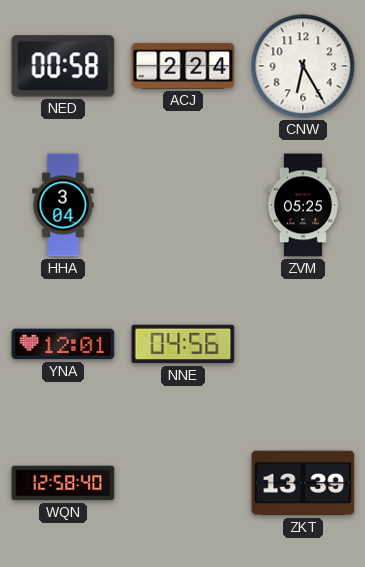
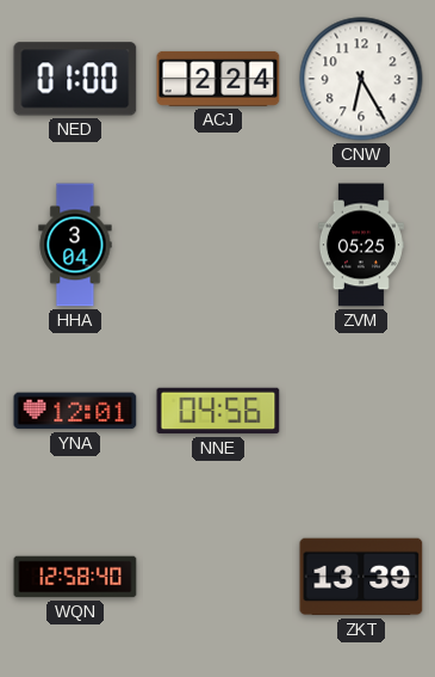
NED: 00:58 -> 01:00 (75, 79)
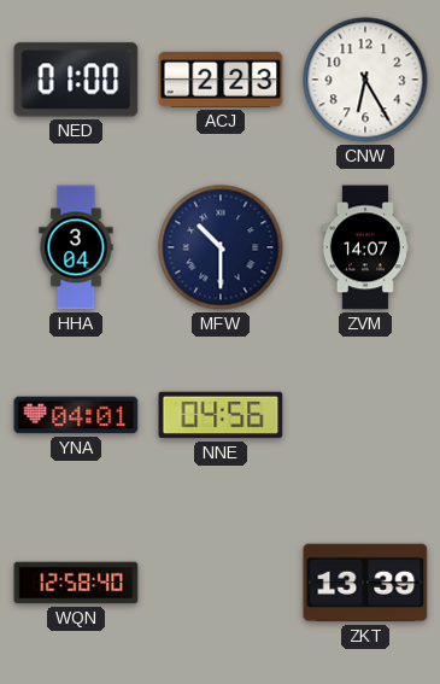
ACJ: 2:24 -> 2:23 (221, 80)
MFW: none -> 10:30 (221, 247)
ZVM: 05:25 -> 14:07 (365, 247)
YNA: 12:01 -> 04:01 (76, 415)
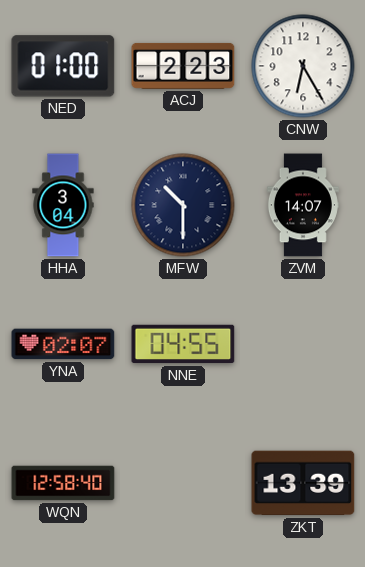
YNA: 04:01 -> 02:07 (63, 344)
NNE: 04:56 -> 04:55 (183, 344)
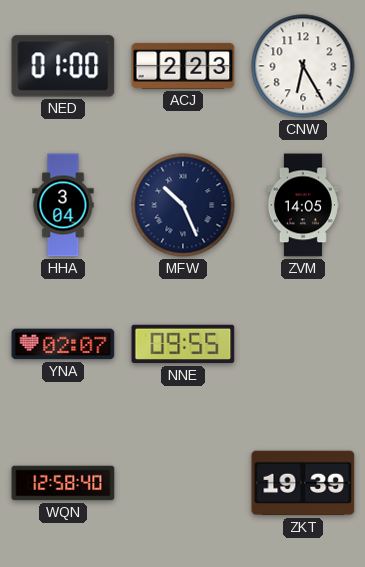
MFW: 10:30 -> 10:26 (183, 205)
ZVM: 14:07 -> 14:05 (303, 205)
NNE: 04:55 -> 09:55 (183, 344)
ZKT: 13:39 -> 19:39 (303, 483)
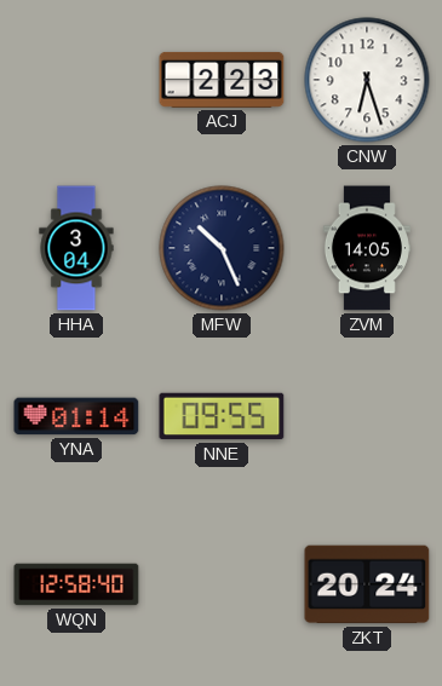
NED: 01:00 -> none (63, 66)
CNW: 6:25 -> 6:27 (367, 80)
YNA: 02:07 -> 01:14 (76, 416)
ZKT: 19:39 -> 20:24 (367, 584)
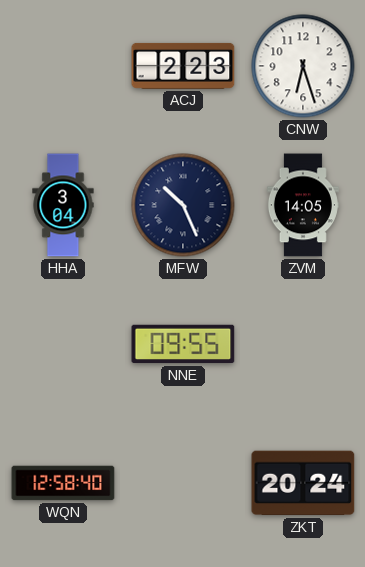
YNA: 01:14 -> none (76, 416)
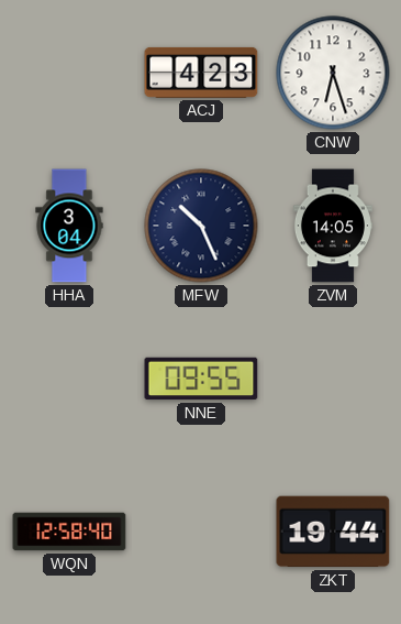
ACJ: 2:23 -> 4:23 (201, 73)
ZKT: 20:24 -> 19:44 (333, 532)
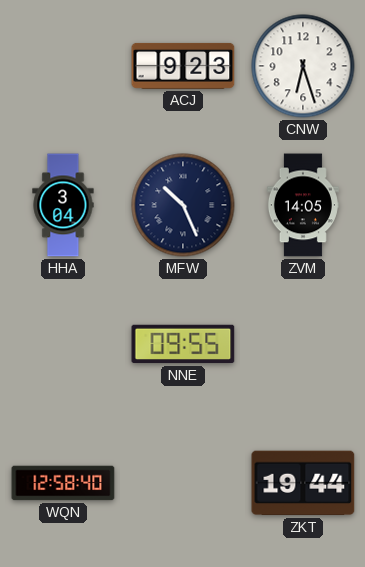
ACJ: 4:23 -> 9:23 (183, 66)
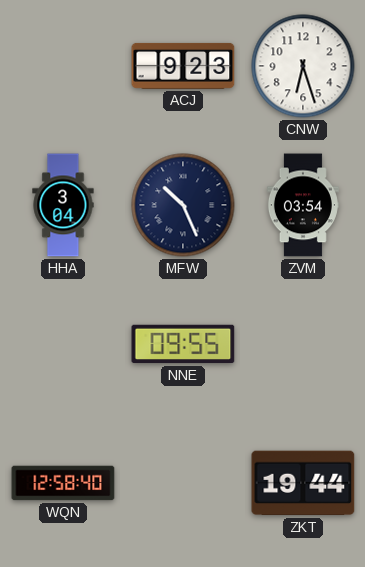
ZVM: 14:05 -> 03:54 (303, 205)
